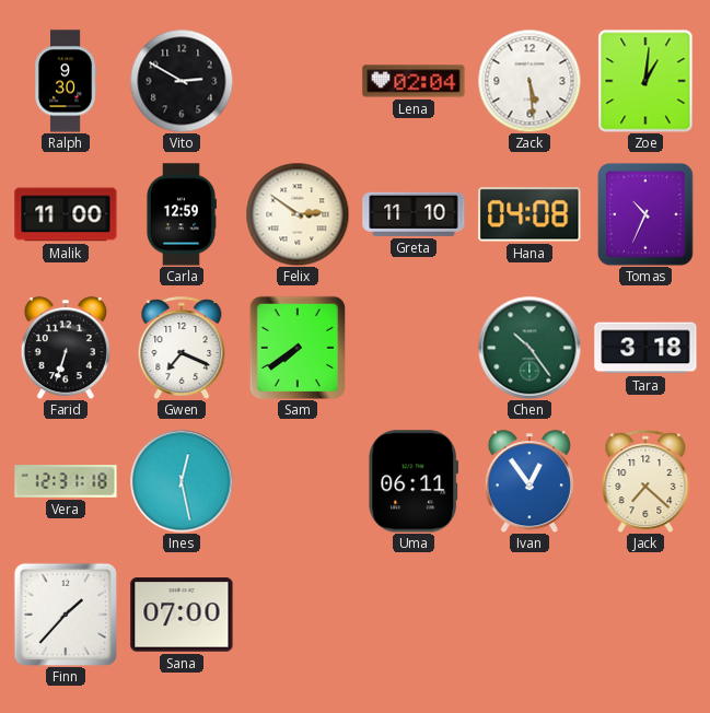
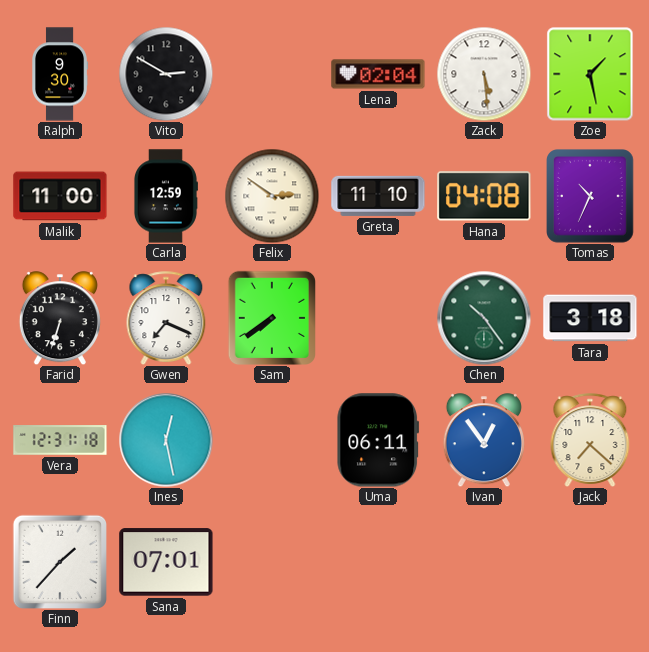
Zoe: 1:01 -> 1:28 (590, 74)
Sana: 07:00 -> 07:01 (166, 562)
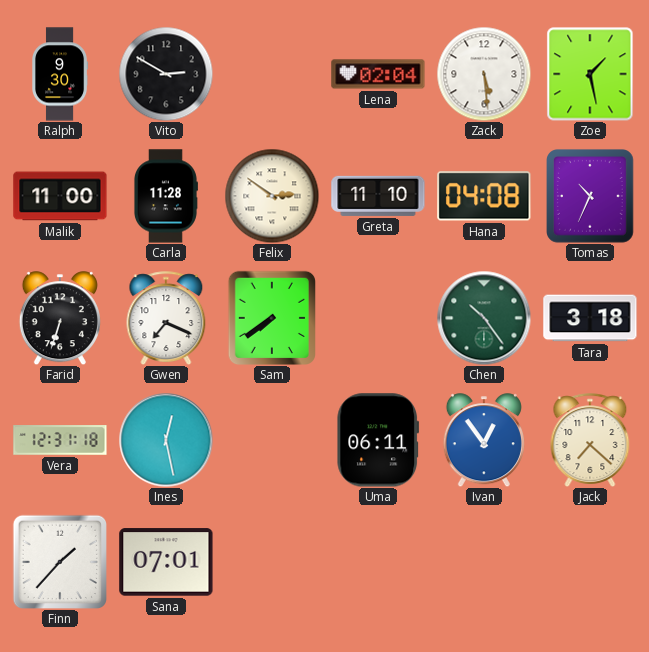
Carla: 12:59 -> 11:28 (165, 196)
